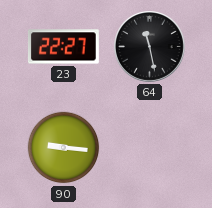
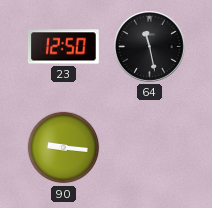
23: 22:27 -> 12:50 (63, 47)
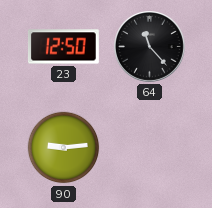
64: 11:28 -> 11:23 (150, 47)
90: 9:16 -> 9:14 (64, 148)
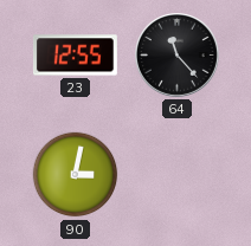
23: 12:50 -> 12:55 (75, 56)
90: 9:14 -> 3:02 (76, 175)
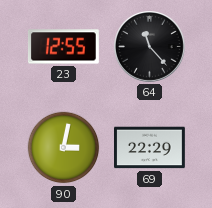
69: none -> 22:29 (150, 148)
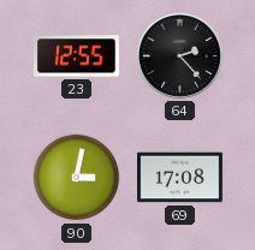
64: 11:23 -> 2:23 (180, 56)
69: 22:29 -> 17:08 (180, 178)
